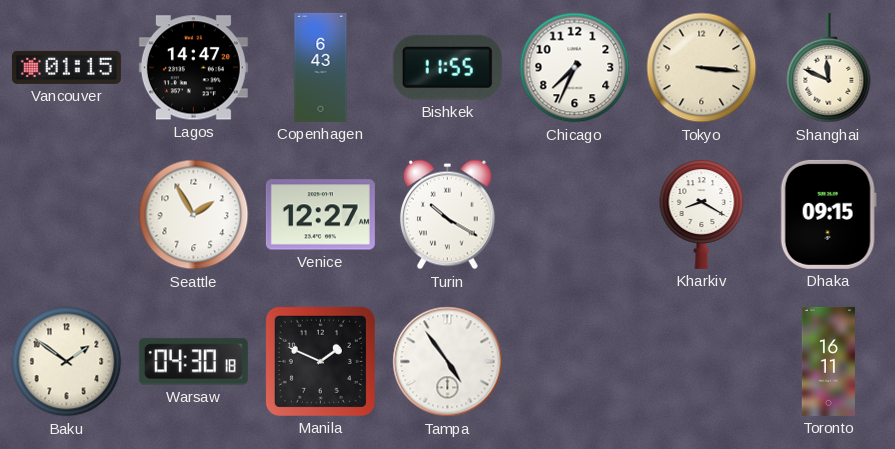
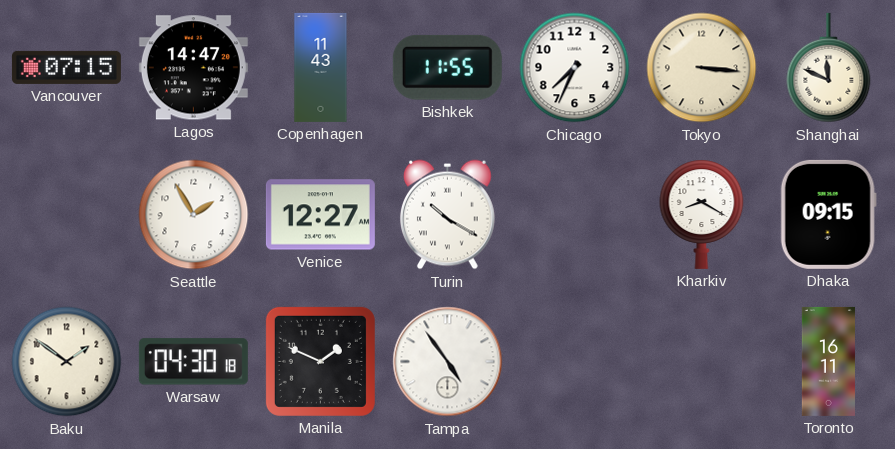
Vancouver: 01:15 -> 07:15 (66, 67)
Copenhagen: 6:43 -> 11:43 (321, 67)
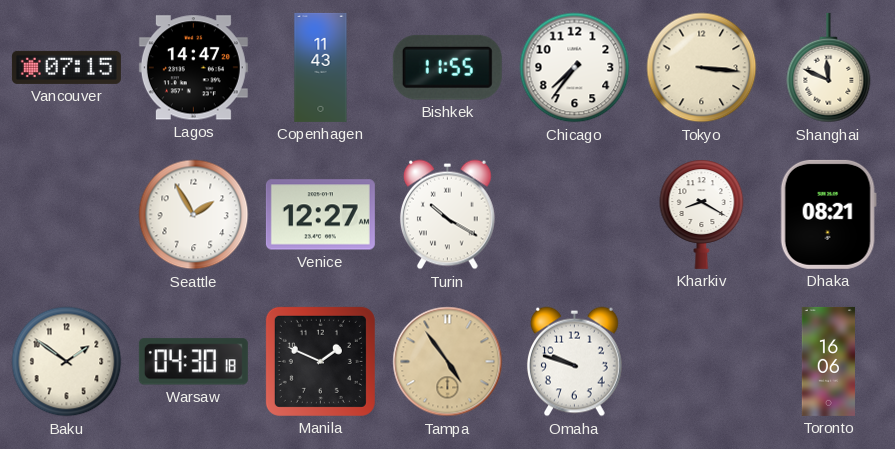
Chicago: 7:34 -> 7:36 (575, 68)
Dhaka: 09:15 -> 08:21 (828, 214)
Tampa dial: white -> champagne (448, 362)
Omaha: none -> 9:48 (574, 362)
Toronto: 16:11 -> 16:06 (828, 361)
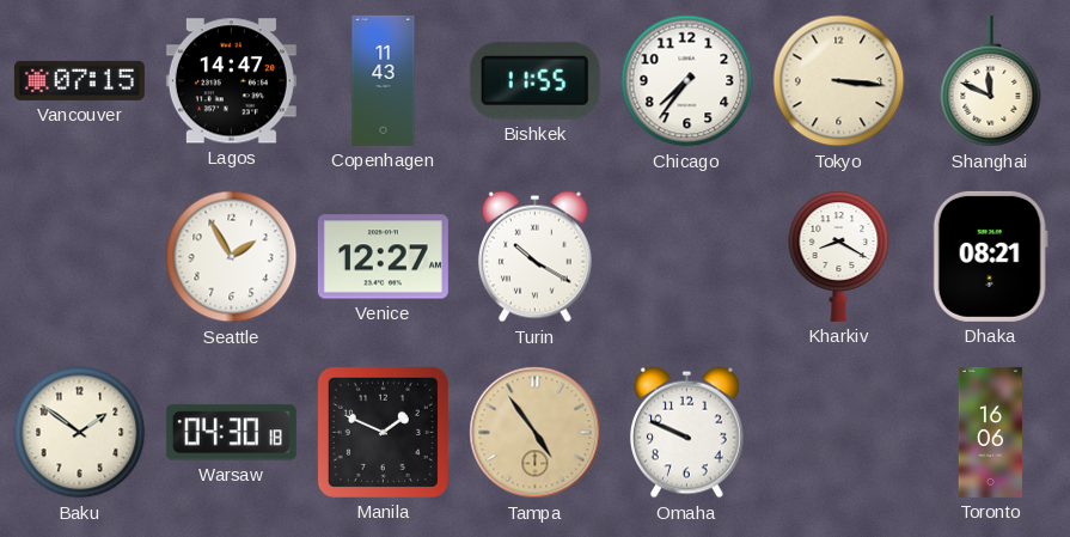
Omaha: 9:48 -> 9:49 (686, 433)
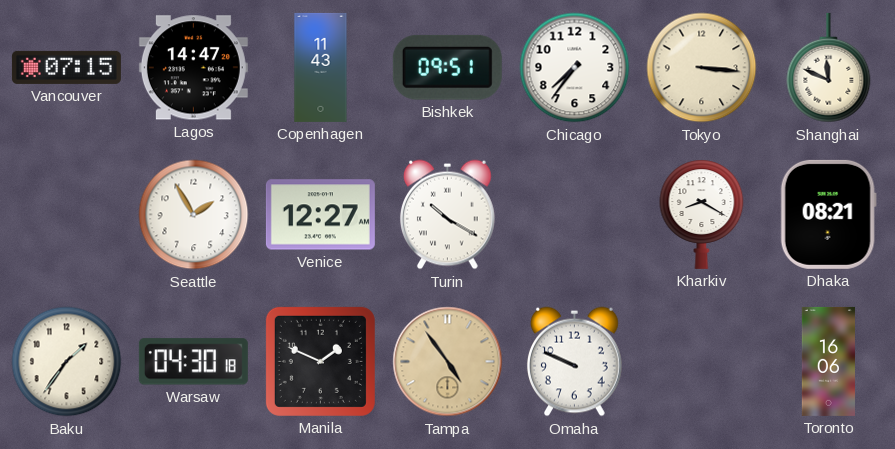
Bishkek: 11:55 -> 09:51 (447, 67)
Baku: 1:51 -> 1:36 (67, 362)
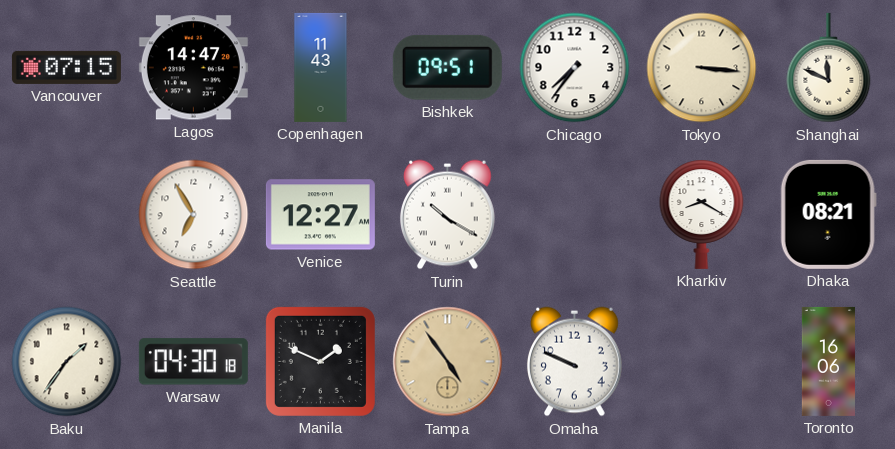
Seattle: 1:55 -> 6:55 (194, 215)
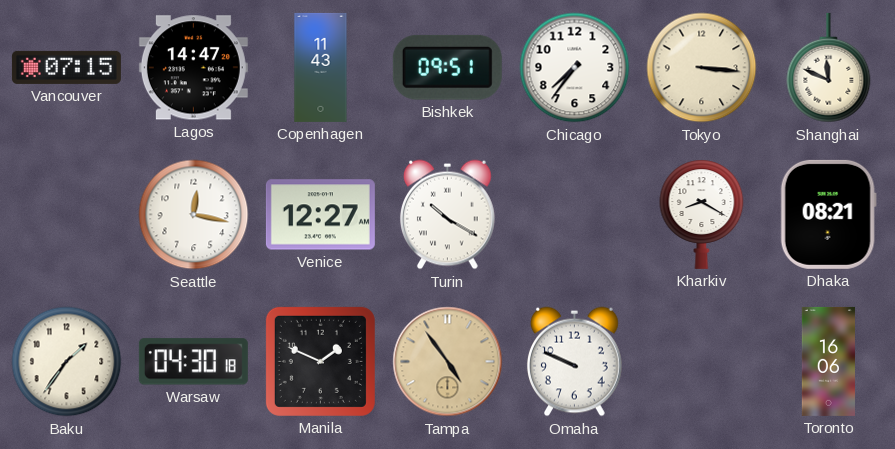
Seattle: 6:55 -> 12:17 (194, 215)
